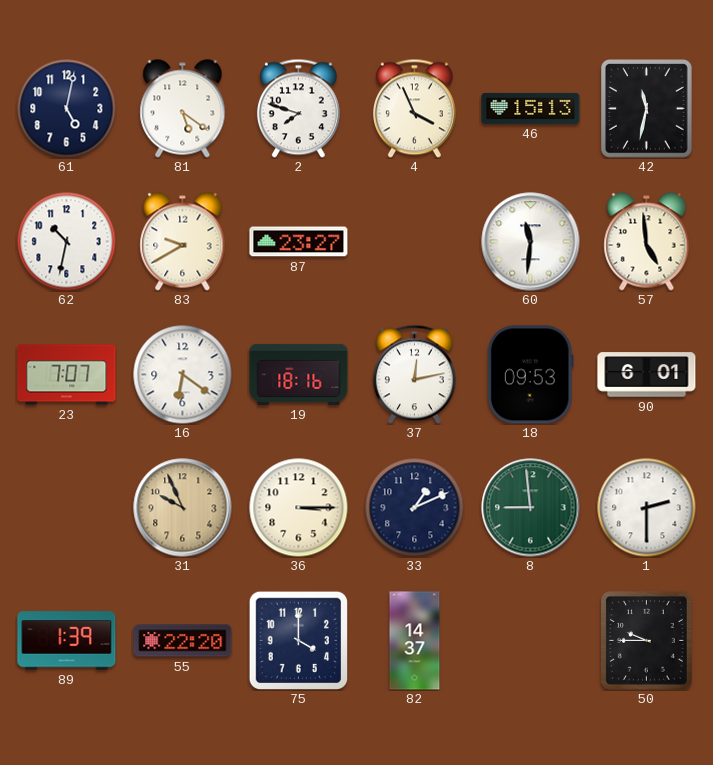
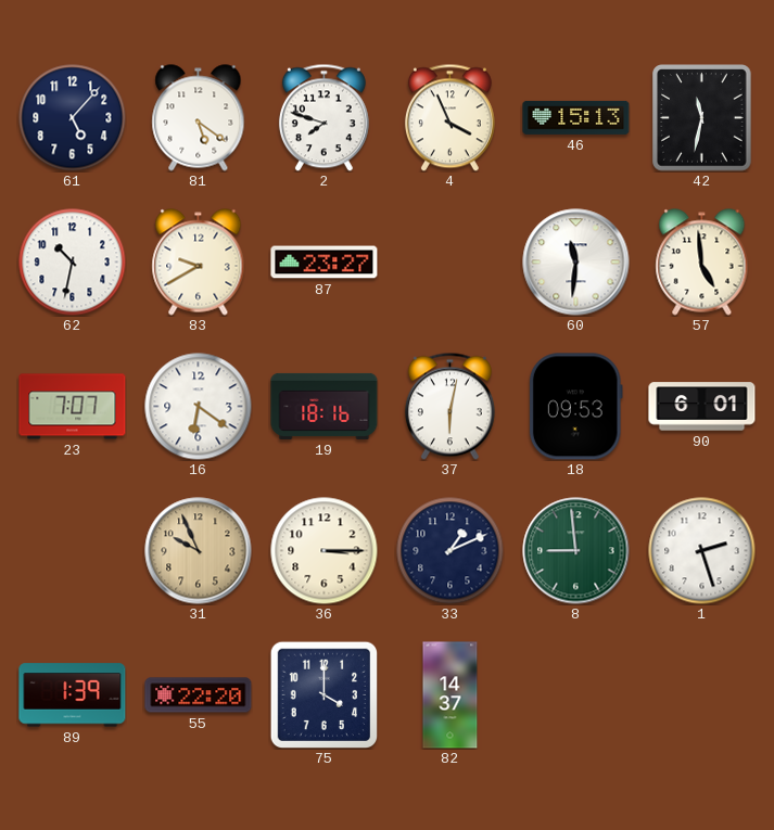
61: 5:02 -> 5:07 (73, 118)
37: 12:13 -> 6:02 (449, 406)
1: 2:30 -> 2:27 (702, 551)
50: 9:45 -> none (647, 641)
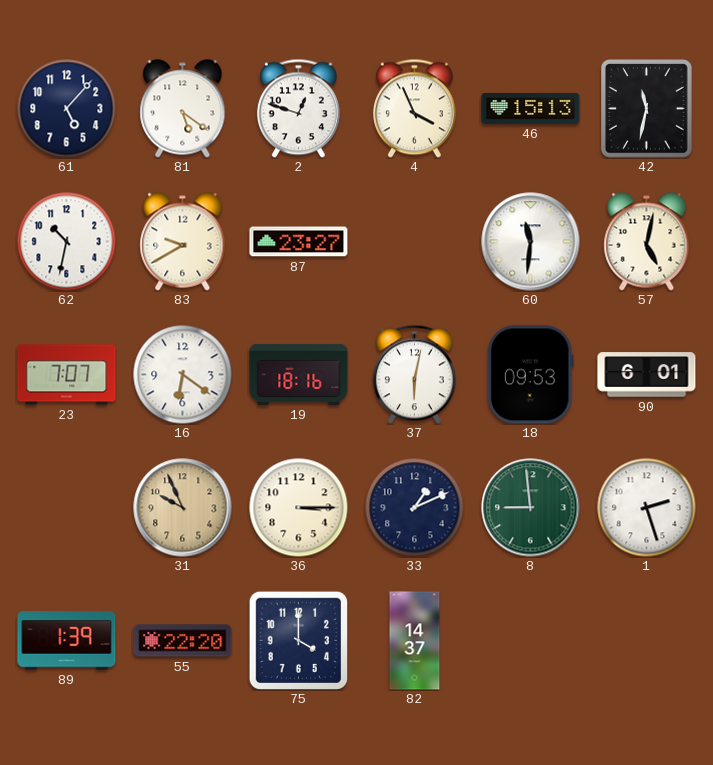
2: 7:48 -> 12:48 (298, 108)
57: 4:59 -> 5:02 (647, 242)
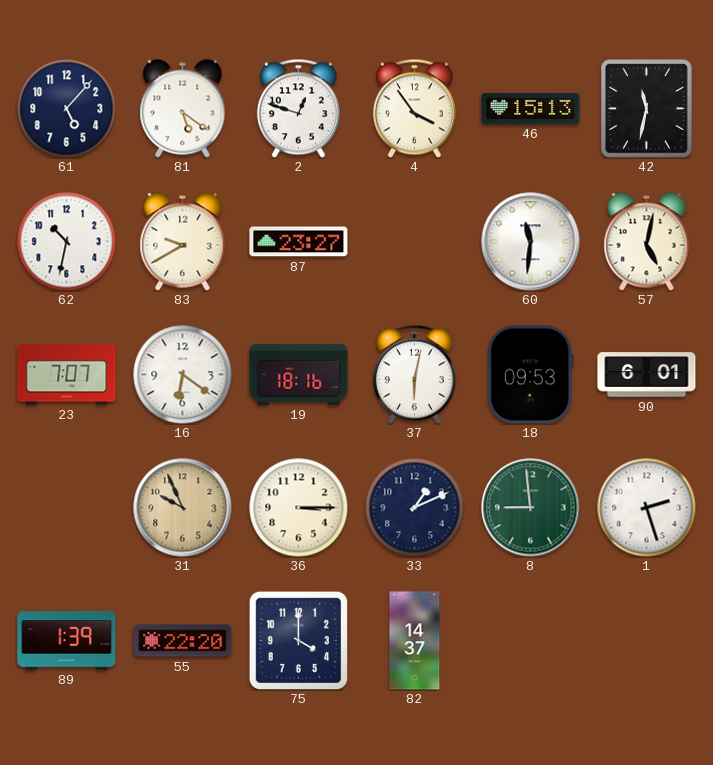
4: 3:56 -> 3:54 (414, 108)
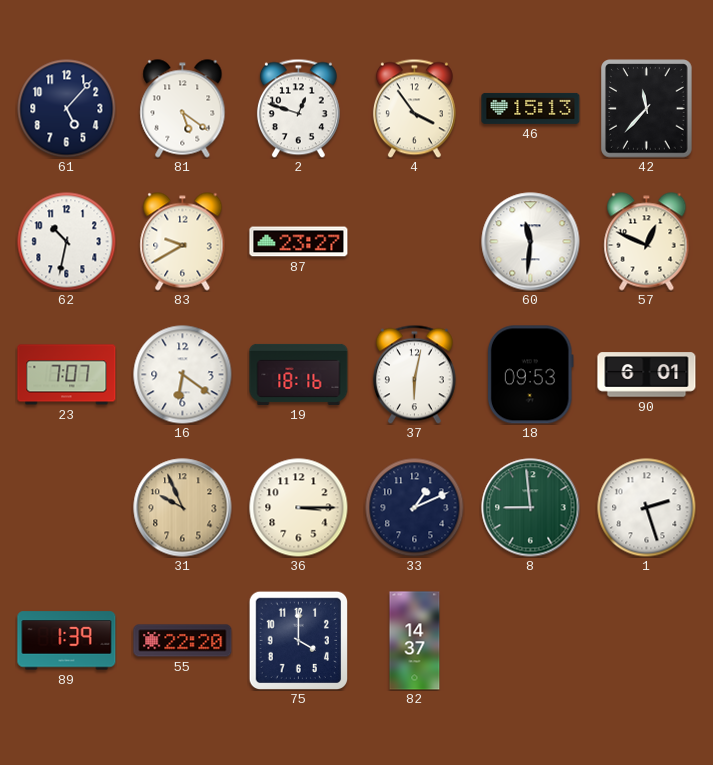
42: 11:32 -> 11:37 (647, 109)
57: 5:02 -> 12:49 (647, 242)
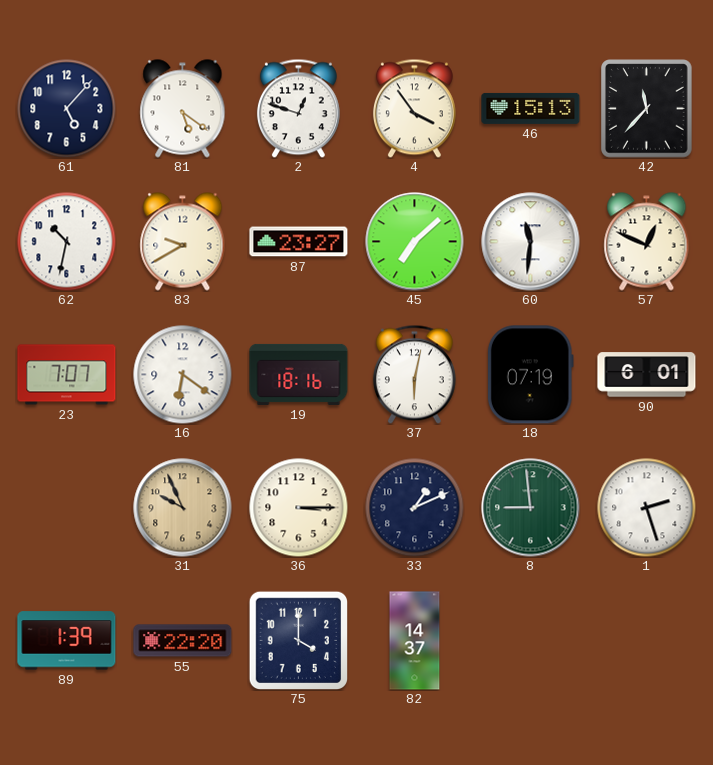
45: none -> 7:08 (415, 242)
18: 09:53 -> 07:19 (530, 375)
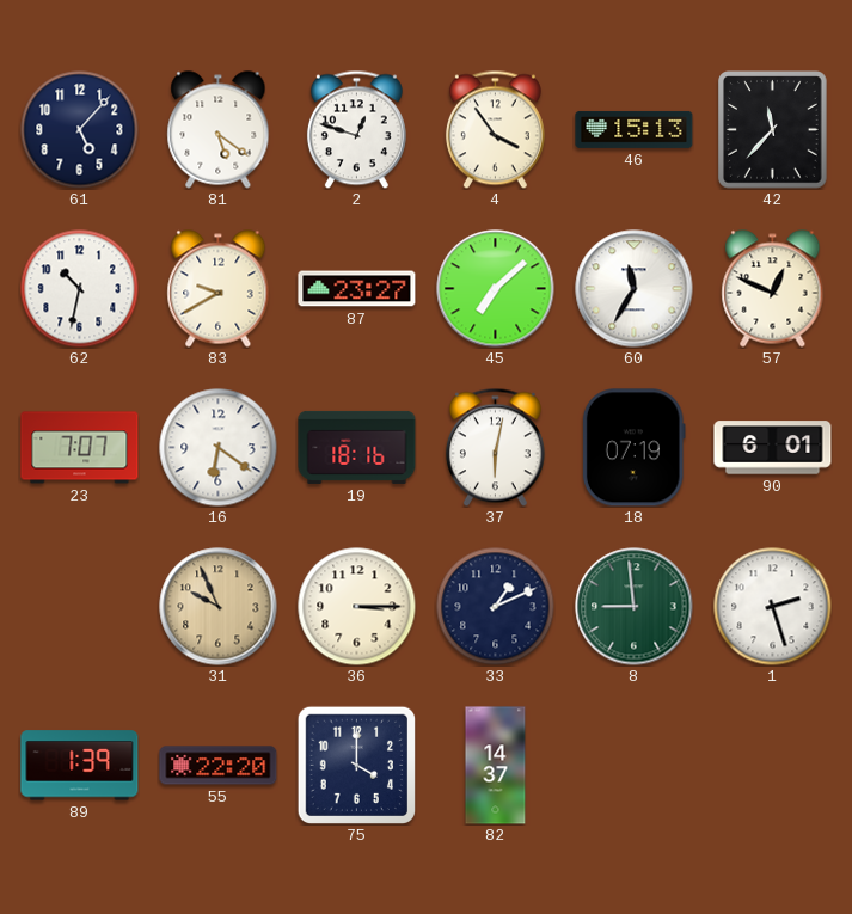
60: 11:31 -> 11:35 (635, 289)
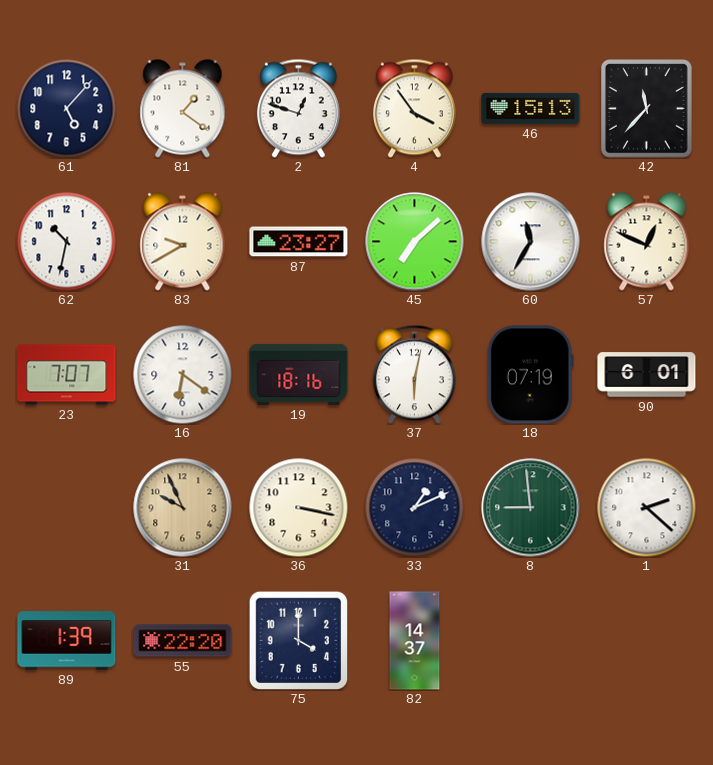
81: 5:21 -> 1:21 (183, 109)
36: 3:15 -> 3:17 (299, 508)
1: 2:27 -> 2:22 (647, 508)
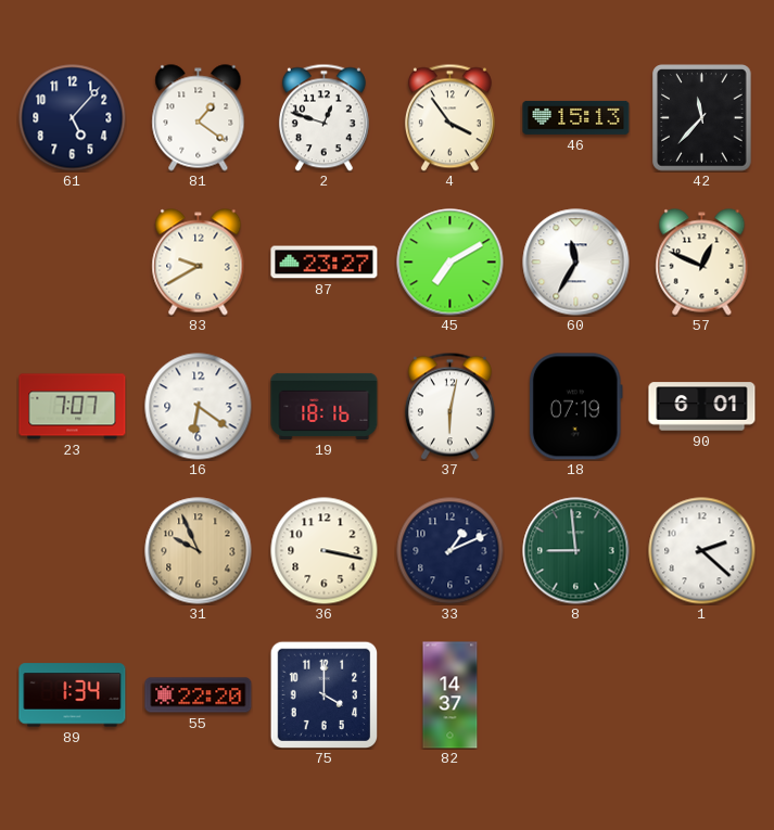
62: 10:32 -> none (67, 242)
45: 7:08 -> 7:10 (451, 263)
89: 1:39 -> 1:34 (73, 695)
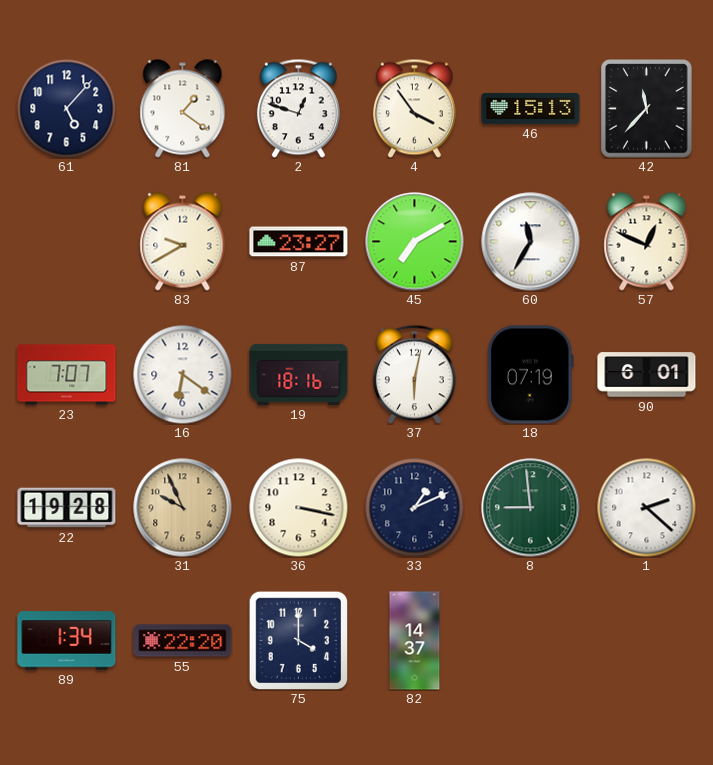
22: none -> 19:28 (67, 508)
